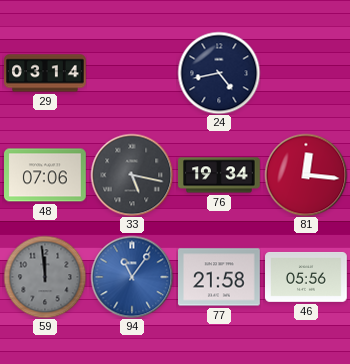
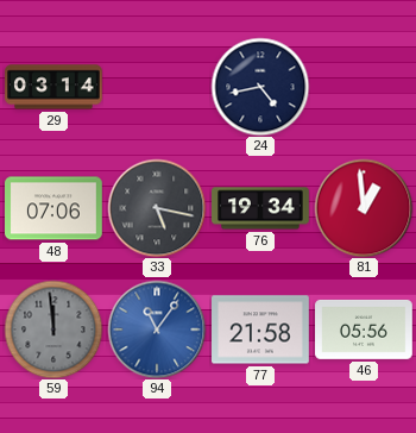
81: 12:16 -> 12:59 (364, 208)
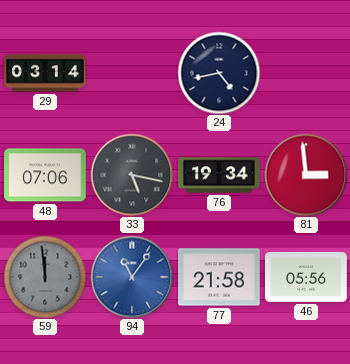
81: 12:59 -> 2:59 (306, 175)
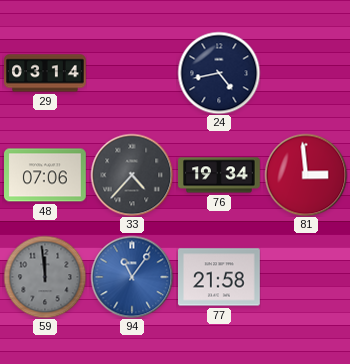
33: 5:17 -> 4:37 (132, 175)
46: 05:56 -> none (307, 277)
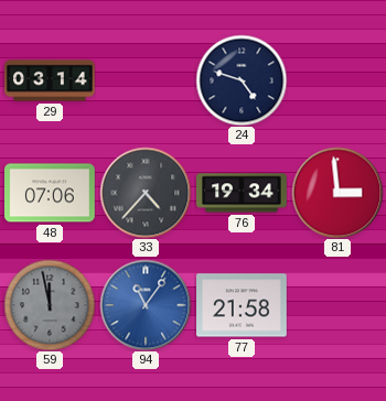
24: 4:43 -> 4:48 (242, 80)
59: 11:59 -> 11:58 (50, 305)
